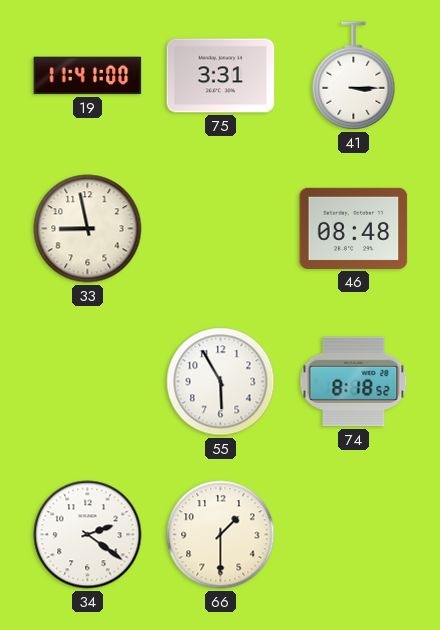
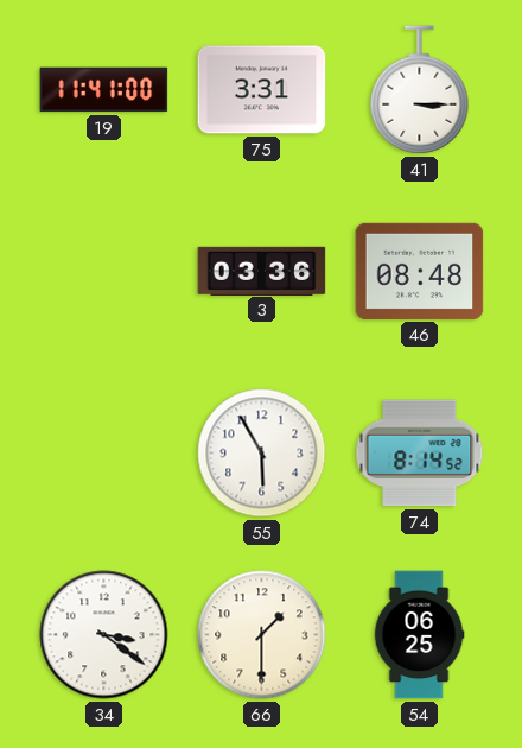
33: 8:58 -> none (88, 229)
3: none -> 03:36 (262, 271)
74: 8:18 -> 8:14 (420, 454)
34: 2:21 -> 3:21 (104, 635)
54: none -> 06:25 (419, 635)
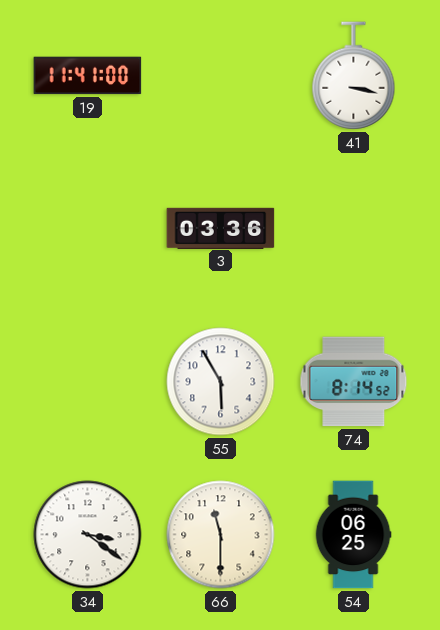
75: 3:31 -> none (262, 90)
41: 3:15 -> 3:17 (354, 76)
46: 08:48 -> none (420, 271)
66: 1:30 -> 11:30 (221, 535)
